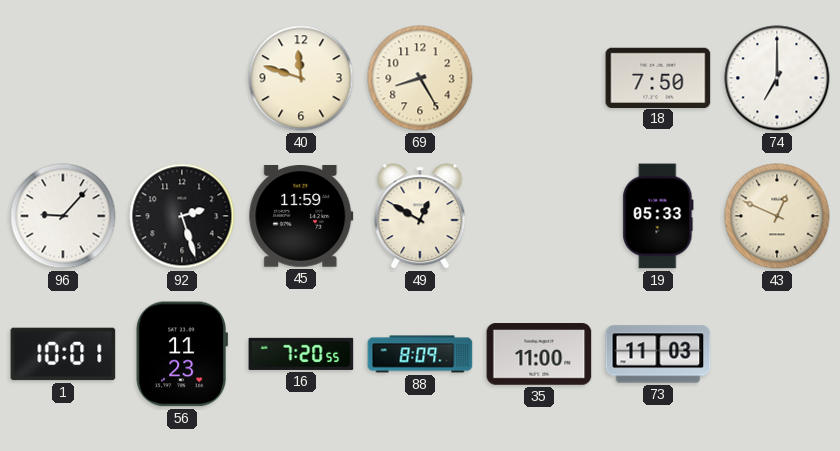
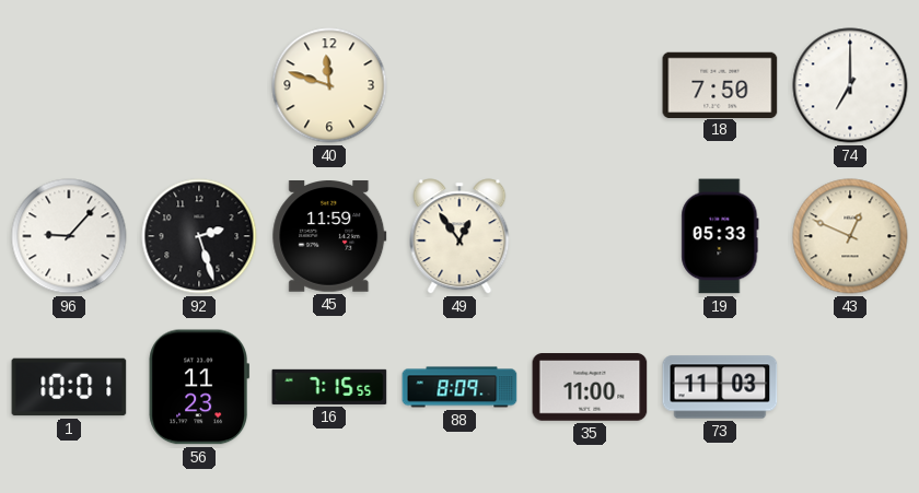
69: 8:25 -> none (420, 78)
49: 12:50 -> 12:54 (460, 236)
16: 7:20 -> 7:15 (329, 387)
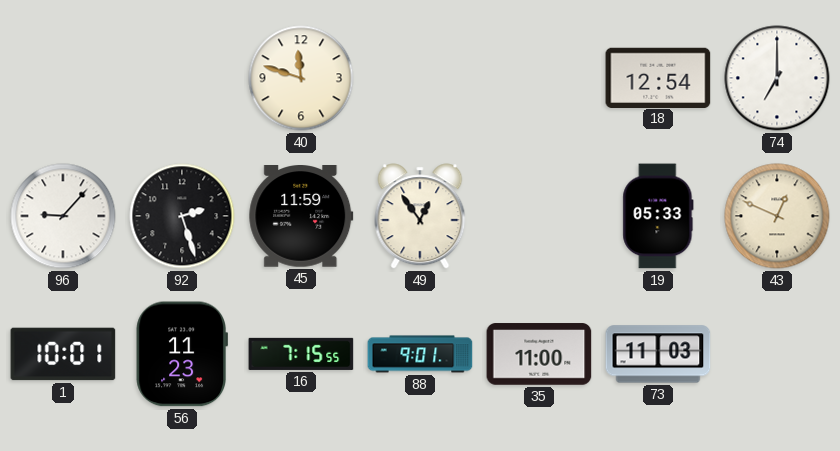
18: 7:50 -> 12:54 (658, 77)
88: 8:09 -> 9:01 (420, 354)
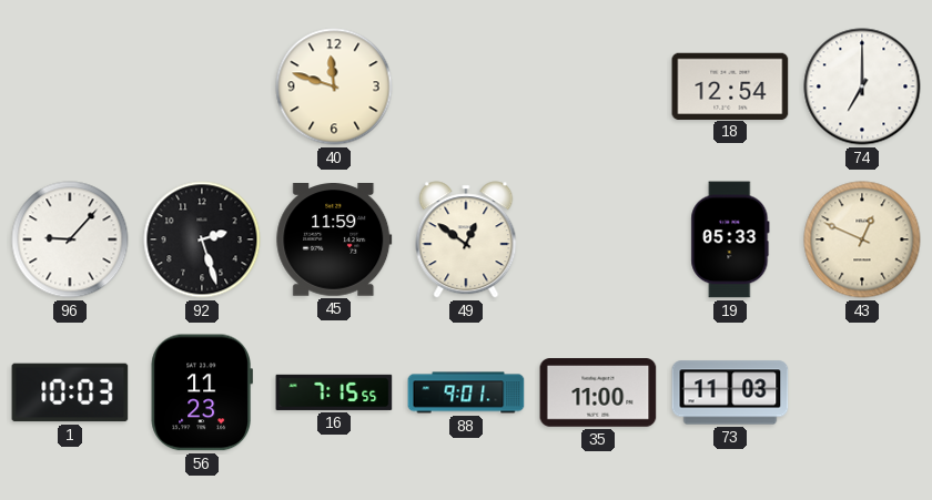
49: 12:54 -> 12:51 (466, 239)
1: 10:01 -> 10:03 (70, 392)
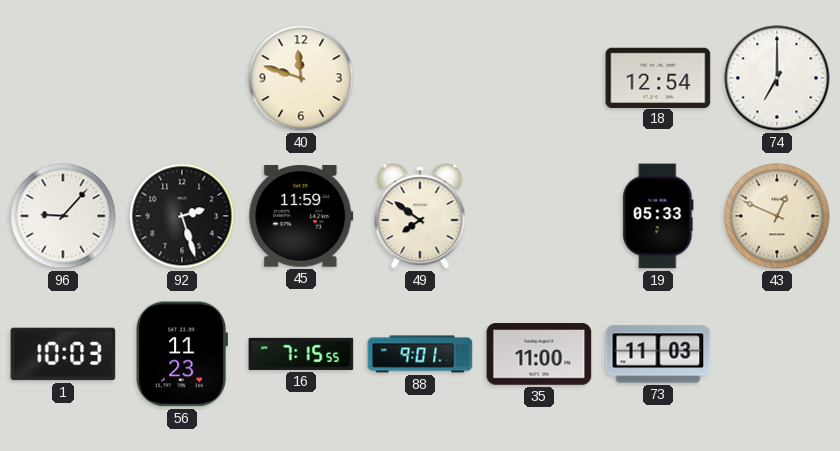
49: 12:51 -> 7:51 (420, 216)
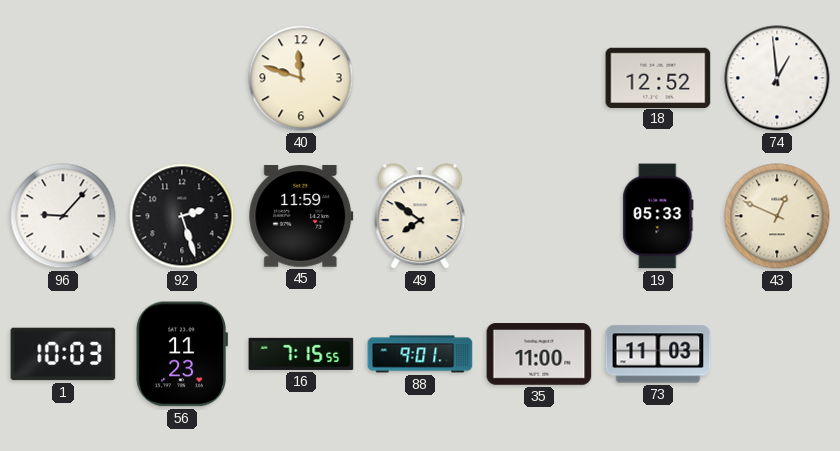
18: 12:54 -> 12:52 (658, 77)
74: 7:00 -> 12:59 (777, 78)
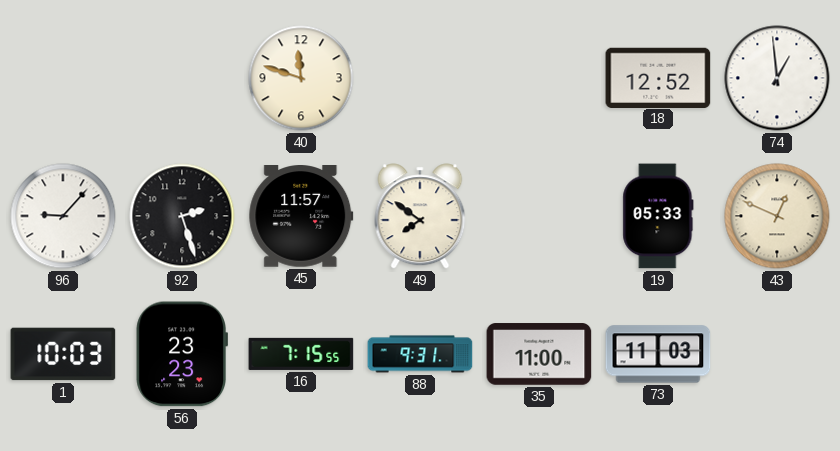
45: 11:59 -> 11:57 (301, 216)
56: 11:23 -> 23:23 (181, 354)
88: 9:01 -> 9:31 (420, 354)
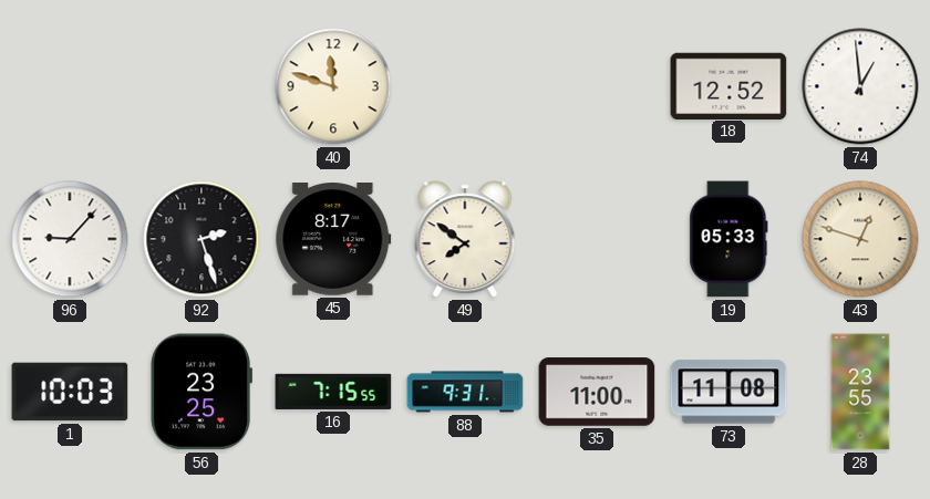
45: 11:57 -> 8:17 (333, 239)
43: 12:49 -> 12:48 (860, 239)
56: 23:23 -> 23:25 (200, 392)
73: 11:03 -> 11:08 (728, 392)
28: none -> 23:55 (860, 392)
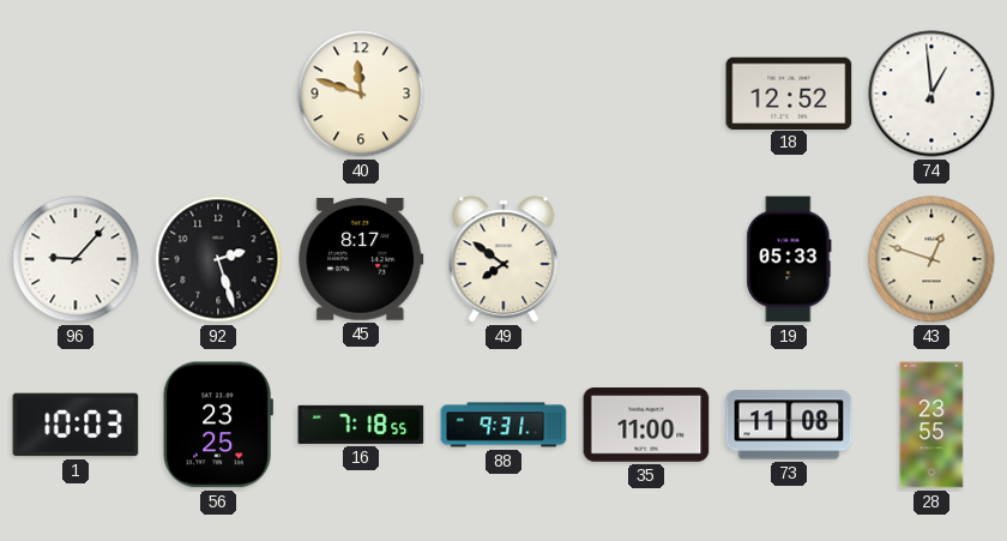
16: 7:15 -> 7:18 (361, 425)
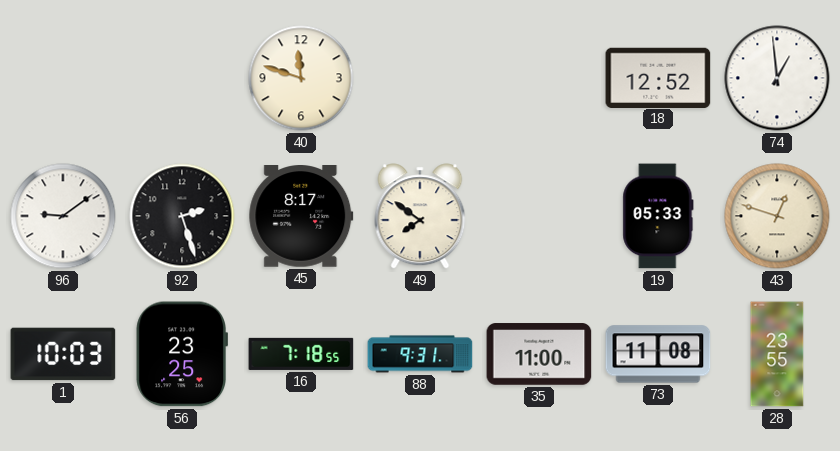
96: 9:07 -> 9:09 (63, 216)
